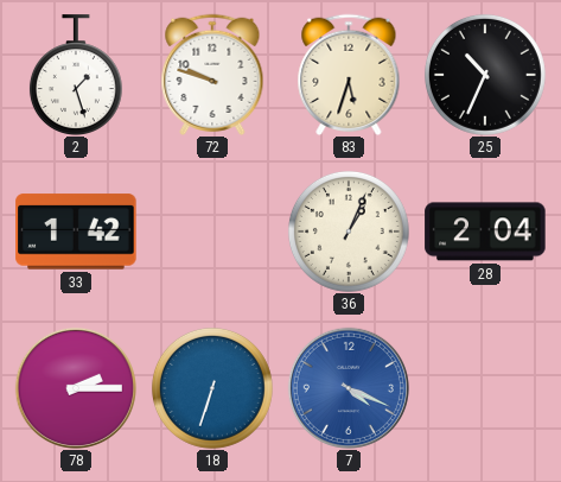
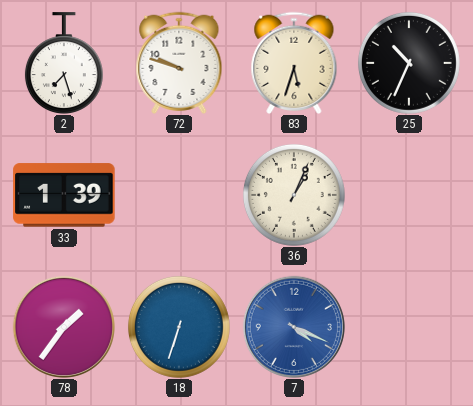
2: 1:27 -> 7:27 (64, 63)
33: 1:42 -> 1:39 (64, 195)
28: 2:04 -> none (485, 232)
78: 2:15 -> 1:36 (64, 327)
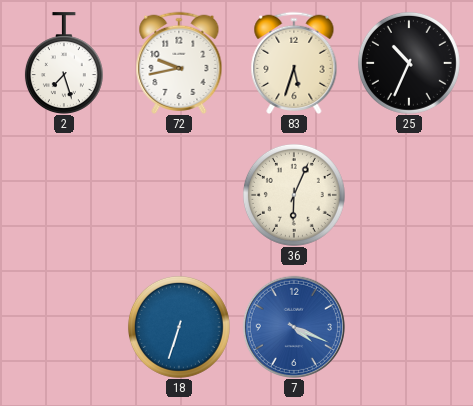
72: 9:48 -> 9:43 (179, 62)
33: 1:39 -> none (64, 195)
36: 1:04 -> 6:04 (294, 195)
78: 1:36 -> none (64, 327)
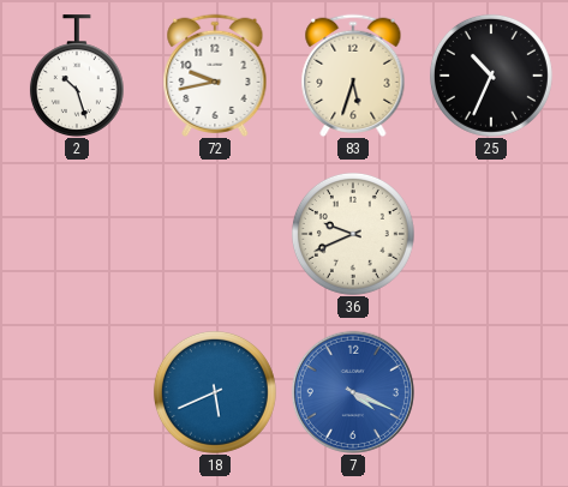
2: 7:27 -> 10:27 (77, 76)
36: 6:04 -> 9:41 (353, 234)
18: 6:33 -> 5:41 (215, 392)
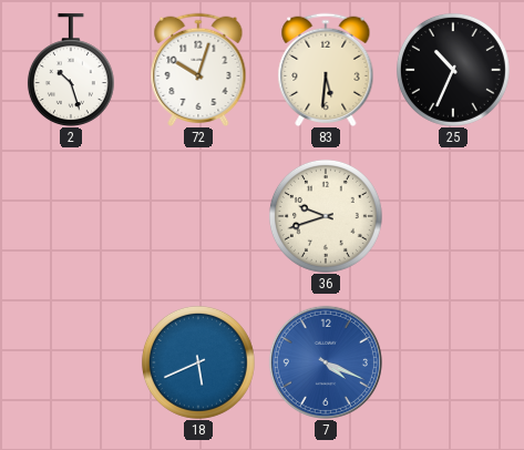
72: 9:43 -> 10:03 (198, 69)
83: 5:33 -> 5:31 (326, 69)
36: 9:41 -> 9:42 (326, 216)
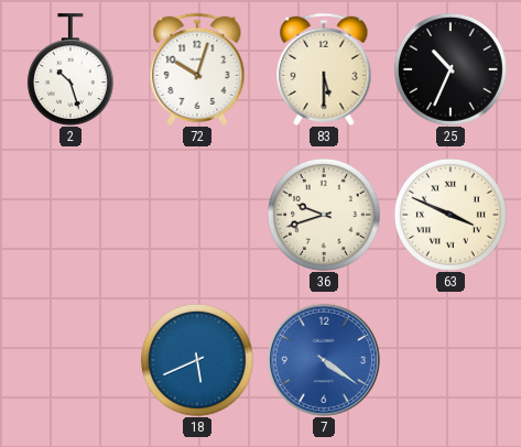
83: 5:31 -> 5:30 (324, 68)
63: none -> 3:49 (451, 215)
7: 4:19 -> 4:21 (324, 360)
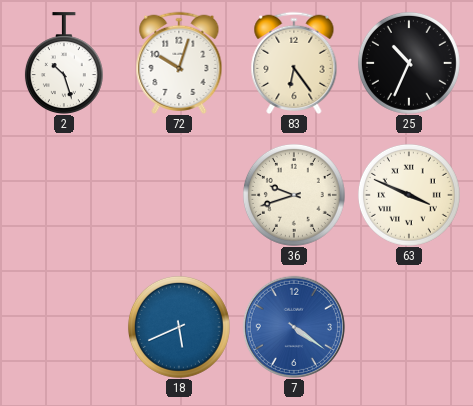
83: 5:30 -> 6:24 (294, 62)
